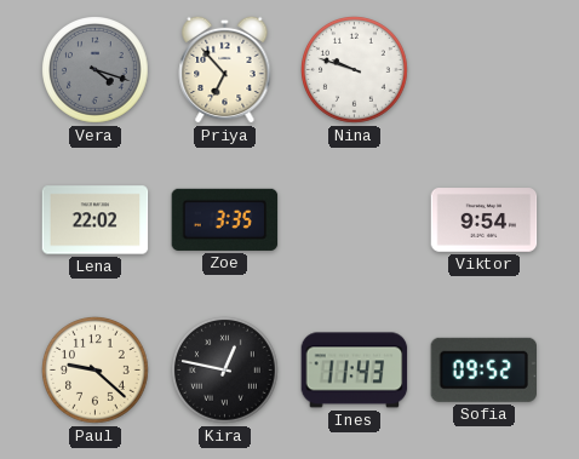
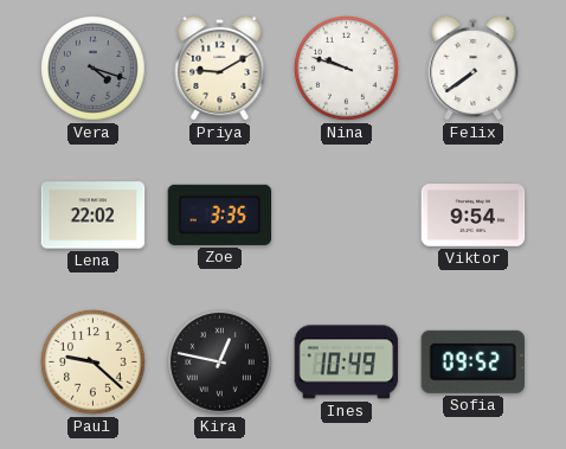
Priya: 6:53 -> 9:10 (220, 68)
Felix: none -> 7:39 (474, 68)
Ines: 11:43 -> 10:49 (347, 363)
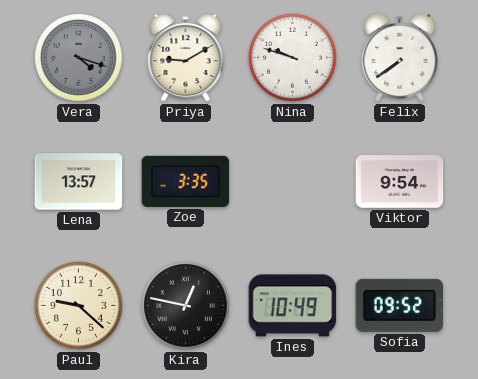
Lena: 22:02 -> 13:57 (79, 182)
